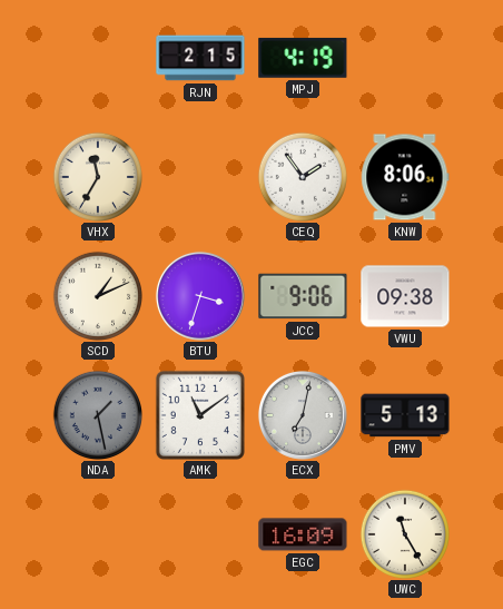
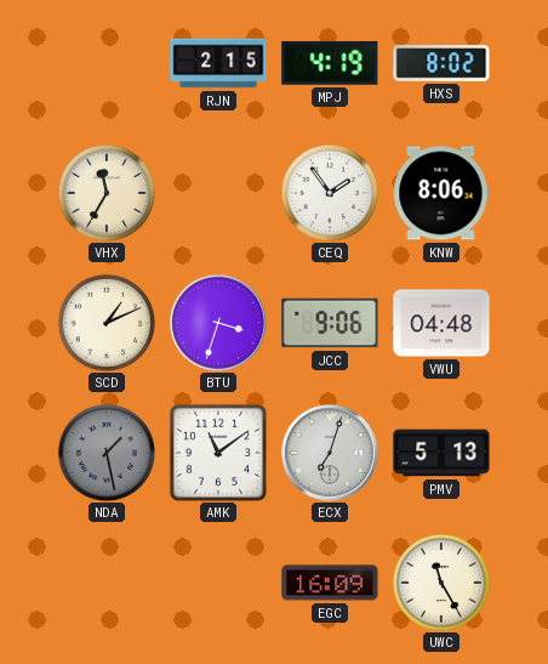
HXS: none -> 8:02 (441, 64)
VWU: 09:38 -> 04:48 (441, 323)
ECX: 7:02 -> 7:03 (330, 453)
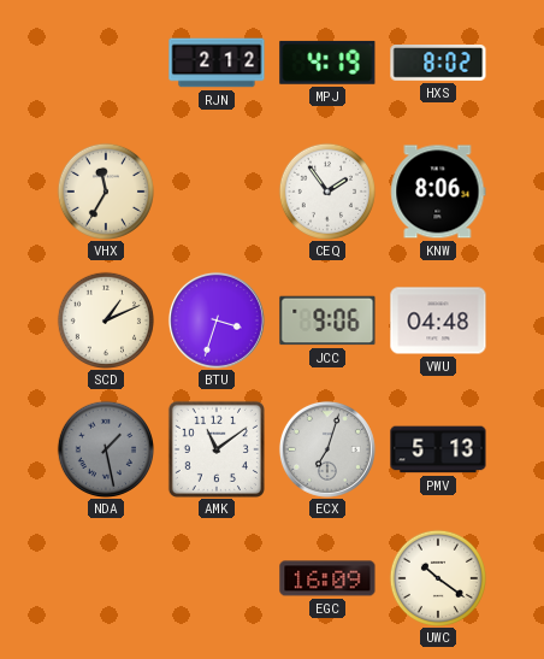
RJN: 2:15 -> 2:12 (217, 63)
UWC: 11:25 -> 10:21 (437, 577)
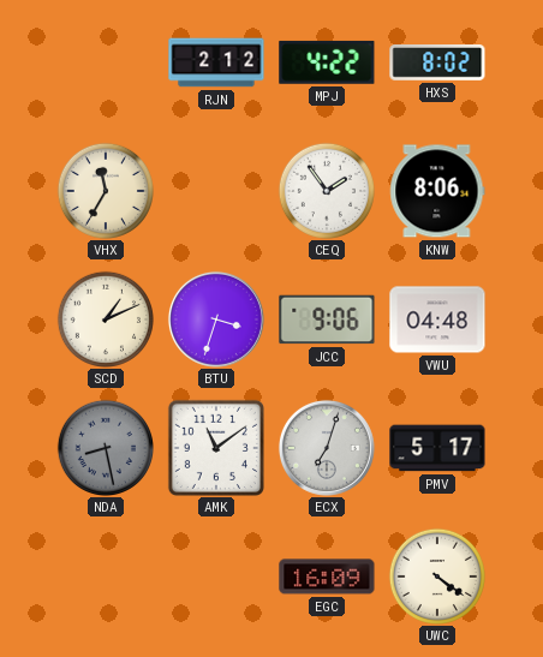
MPJ: 4:19 -> 4:22 (327, 62)
NDA: 1:28 -> 8:28 (105, 447)
PMV: 5:13 -> 5:17 (437, 448)
UWC: 10:21 -> 4:21 (436, 575)
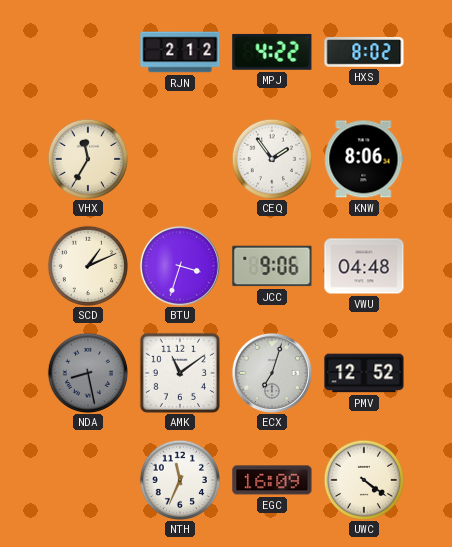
PMV: 5:17 -> 12:52 (364, 373)
NTH: none -> 11:34 (179, 479)
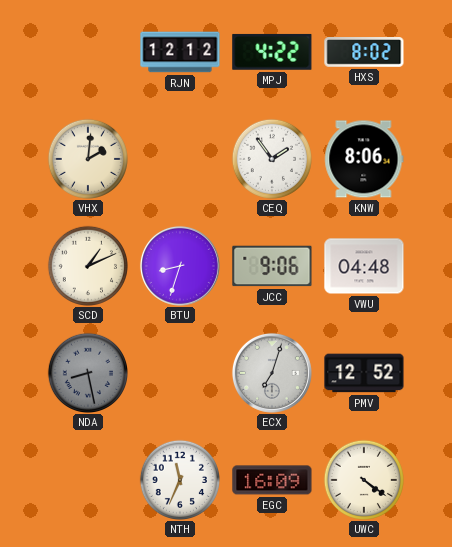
RJN: 2:12 -> 12:12 (180, 52)
VHX: 11:35 -> 2:01 (87, 158)
BTU: 3:33 -> 8:33 (180, 266)
AMK: 11:09 -> none (180, 373)
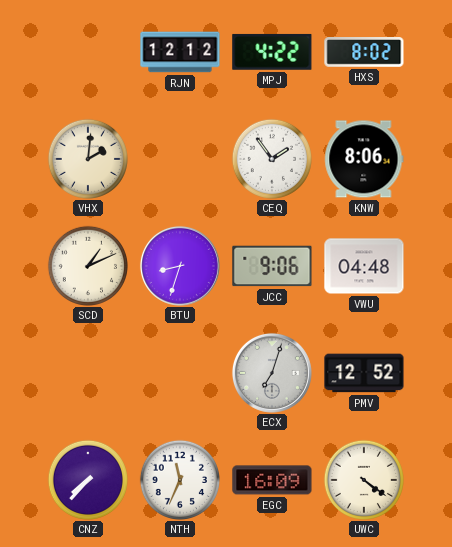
NDA: 8:28 -> none (87, 372)
CNZ: none -> 7:37 (87, 479)
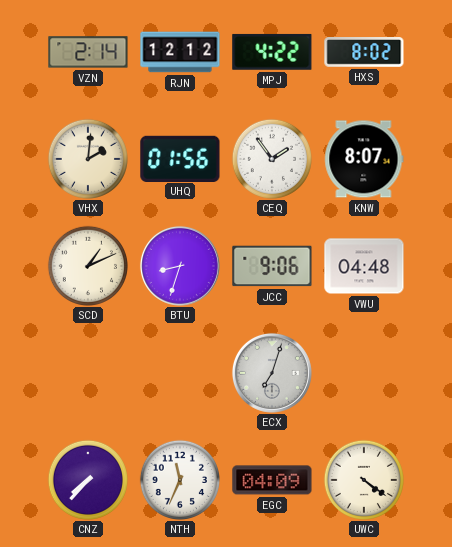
VZN: none -> 2:14 (88, 52)
UHQ: none -> 01:56 (180, 158)
KNW: 8:06 -> 8:07 (364, 159)
PMV: 12:52 -> none (364, 373)
EGC: 16:09 -> 04:09 (272, 480)
